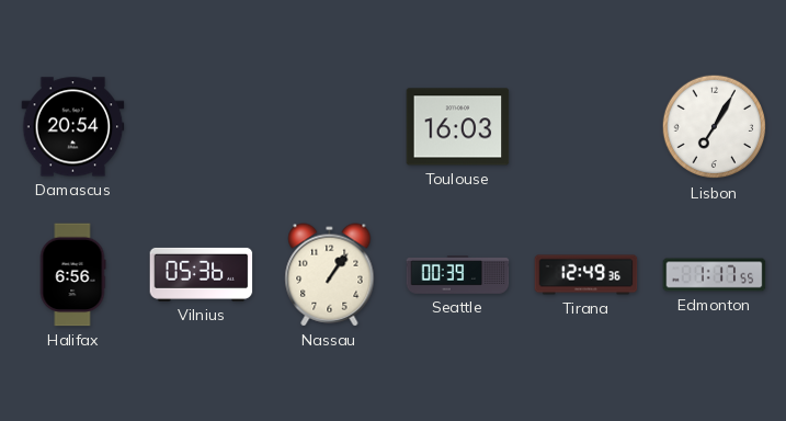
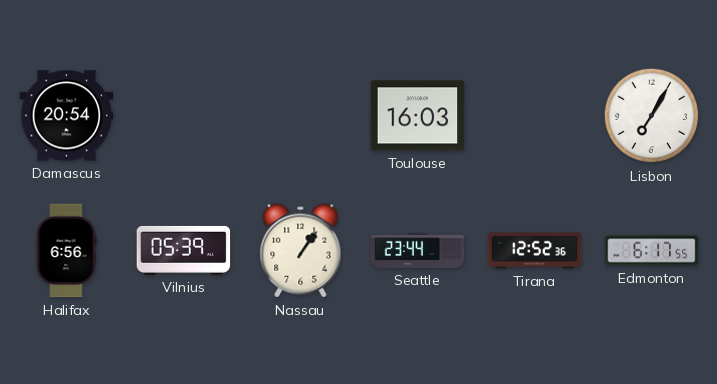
Vilnius: 05:36 -> 05:39 (184, 250)
Seattle: 00:39 -> 23:44 (418, 251)
Tirana: 12:49 -> 12:52 (535, 251)
Edmonton: 1:17 -> 6:17 (652, 251)
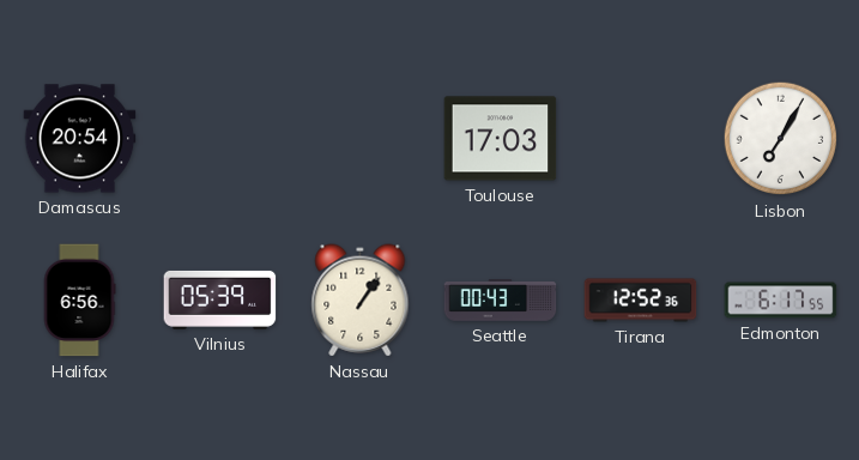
Toulouse: 16:03 -> 17:03 (501, 139)
Seattle: 23:44 -> 00:43 (501, 301)
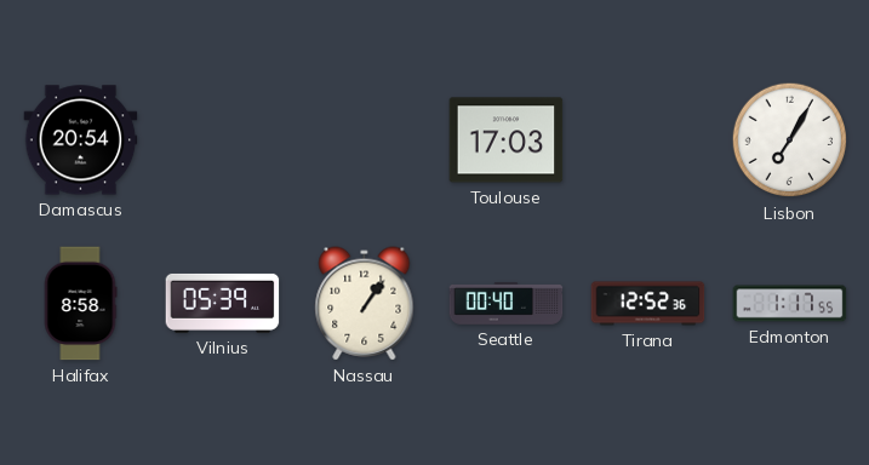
Halifax: 6:56 -> 8:58 (80, 304)
Seattle: 00:43 -> 00:40 (507, 304)
Edmonton: 6:17 -> 1:17 (790, 304)
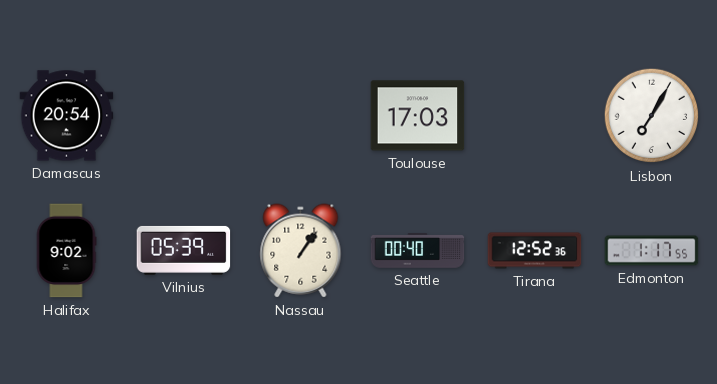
Halifax: 8:58 -> 9:02 (66, 251)
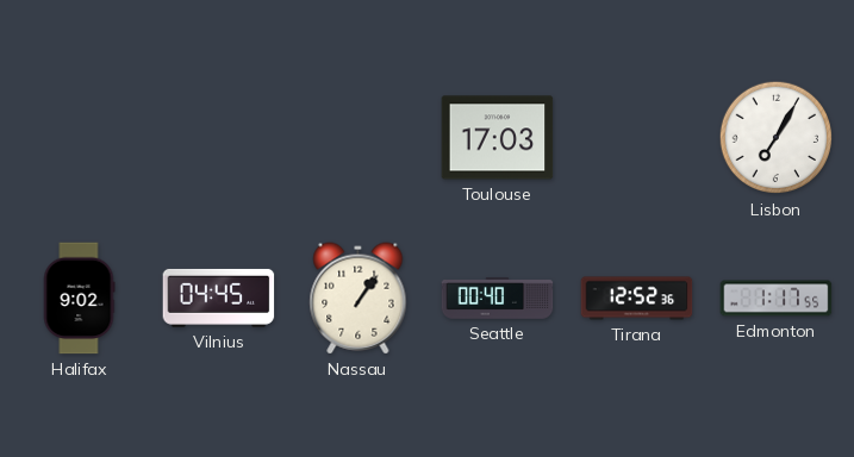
Damascus: 20:54 -> none (67, 116)
Vilnius: 05:39 -> 04:45 (219, 298)
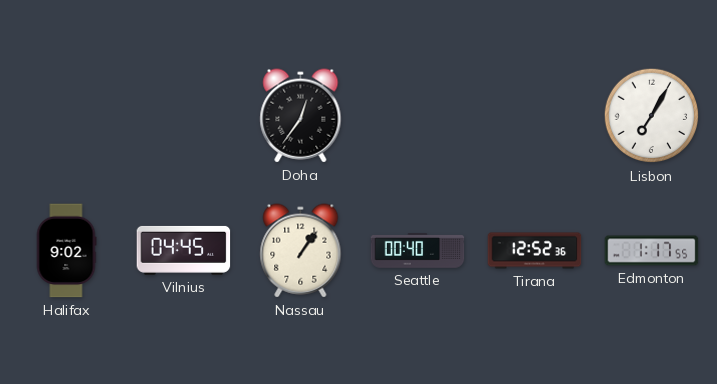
Doha: none -> 12:36 (301, 116)
Toulouse: 17:03 -> none (498, 138)
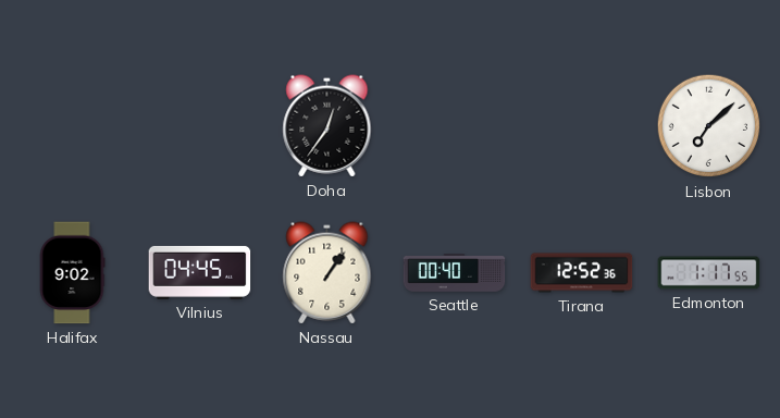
Lisbon: 7:05 -> 7:08 (709, 126)
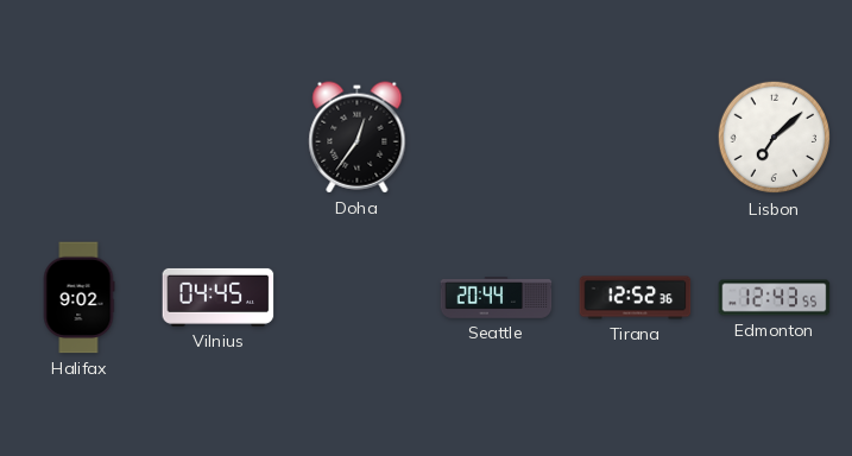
Nassau: 1:06 -> none (327, 273)
Seattle: 00:40 -> 20:44 (497, 298)
Edmonton: 1:17 -> 12:43 (775, 298)
